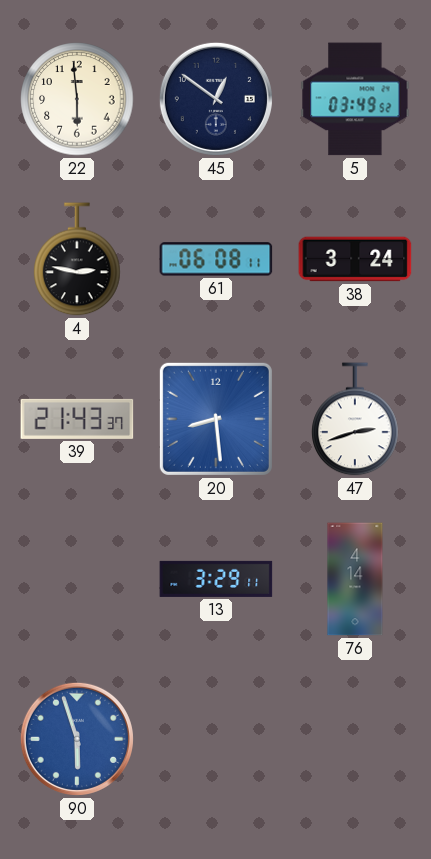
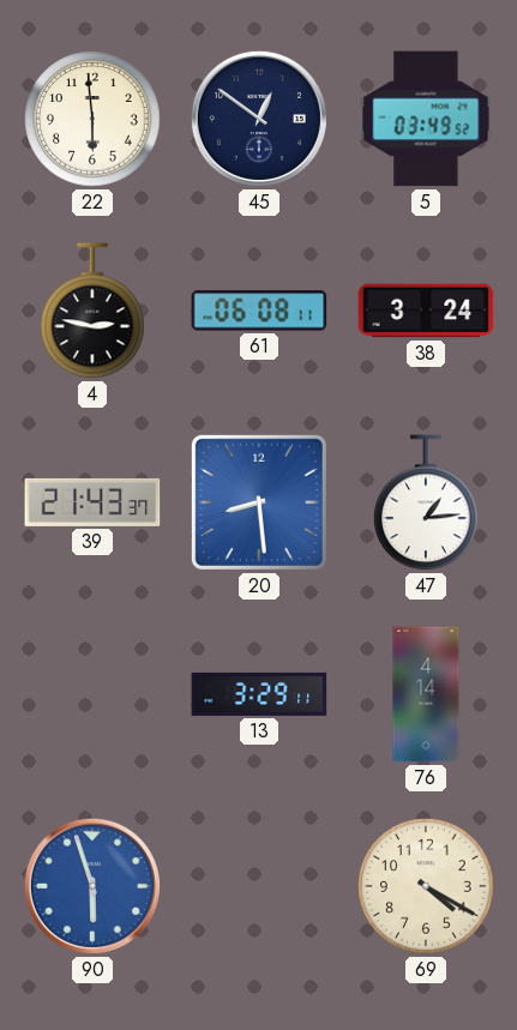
47: 2:42 -> 1:14 (426, 502)
69: none -> 4:20 (426, 886)
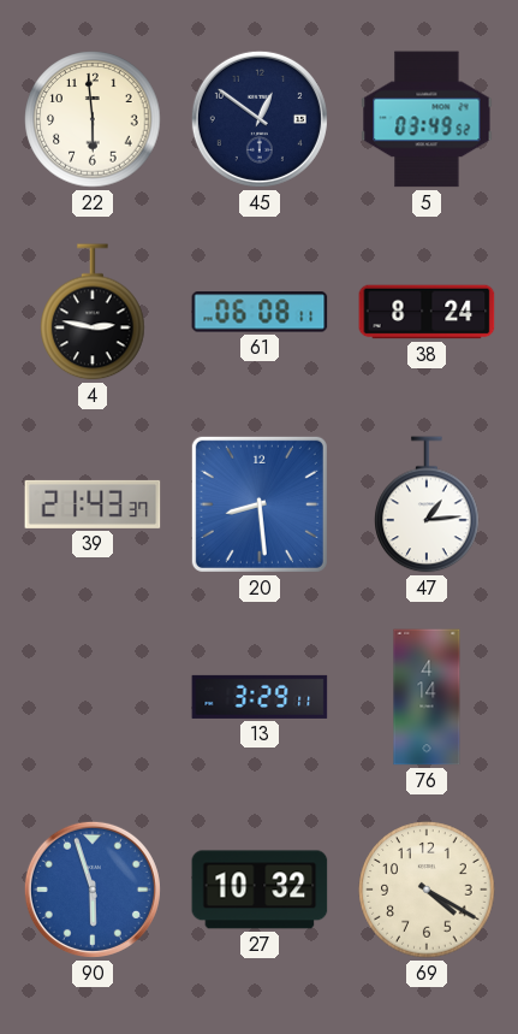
38: 3:24 -> 8:24 (427, 312)
27: none -> 10:32 (260, 890)
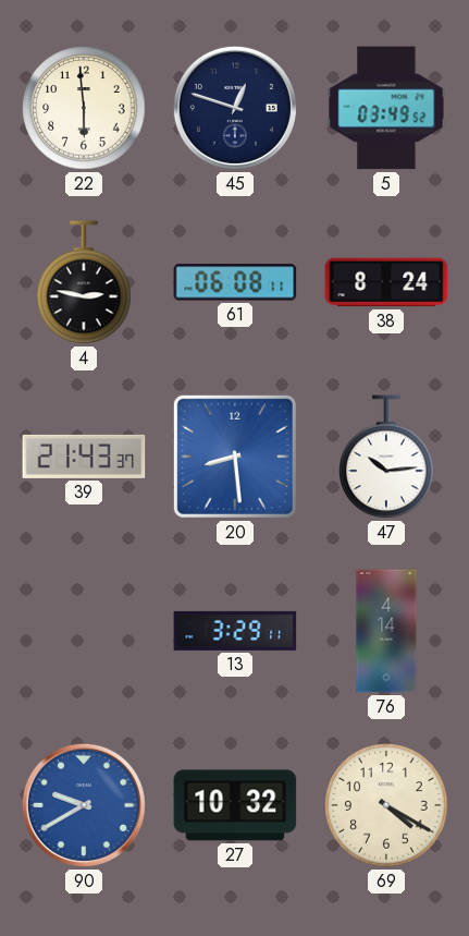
45: 12:51 -> 12:48 (235, 108)
47: 1:14 -> 10:14 (386, 457)
90: 5:57 -> 9:40 (84, 805)
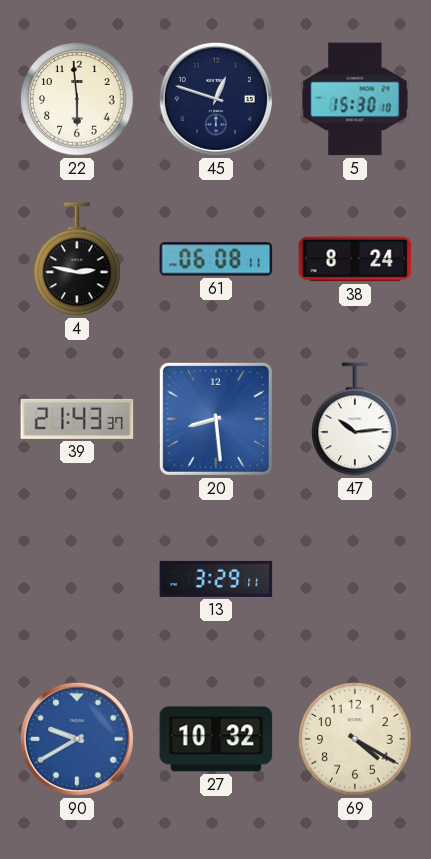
5: 03:49 -> 15:30 (355, 99)
76: 4:14 -> none (386, 631)
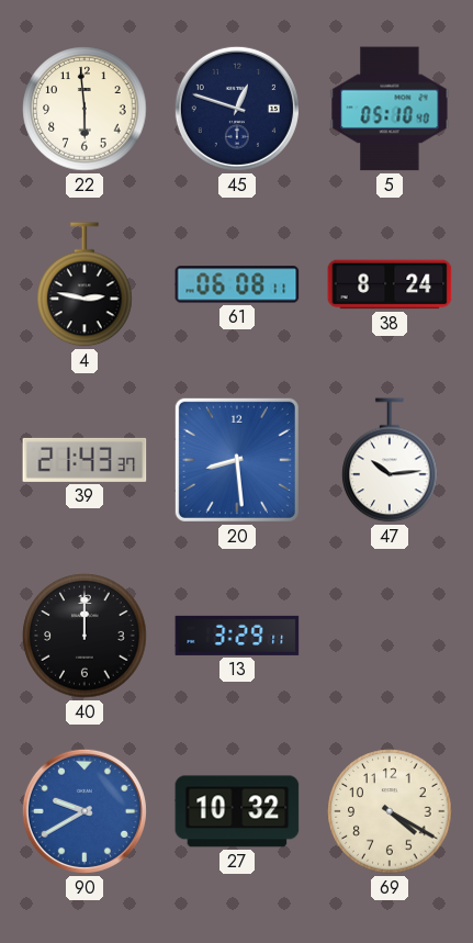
5: 15:30 -> 05:10 (390, 109)
40: none -> 12:00 (85, 636)
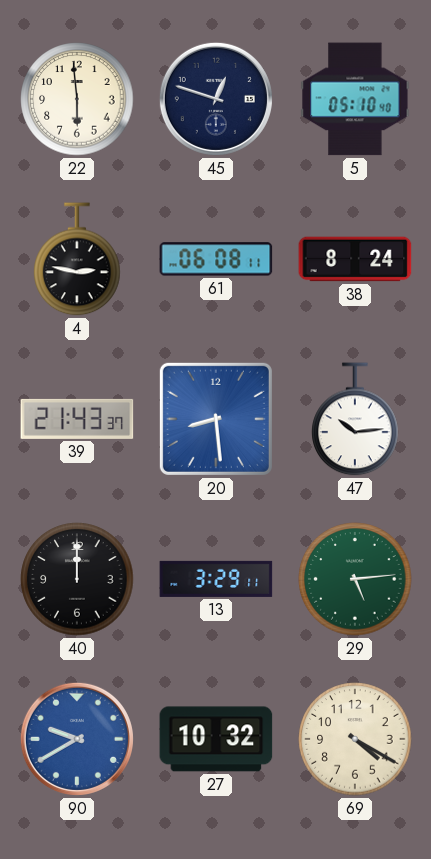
29: none -> 5:14 (355, 579)
